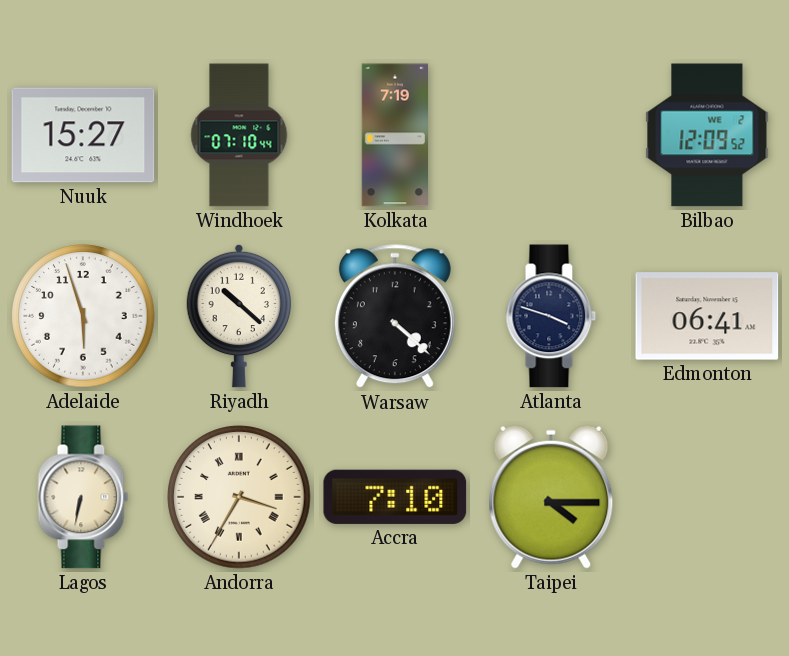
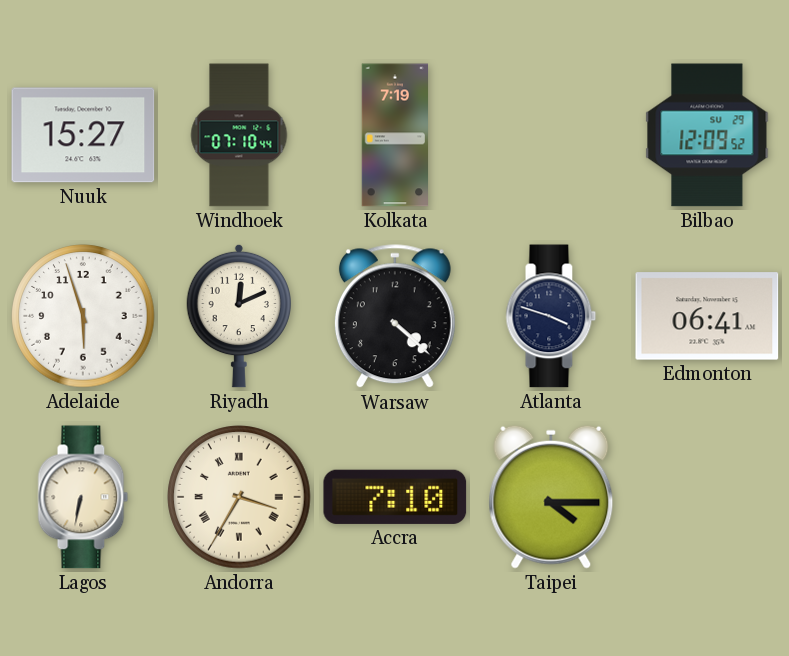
Bilbao date: WE 2 -> SU 29 (707, 135)
Riyadh: 10:22 -> 12:11 (238, 316)
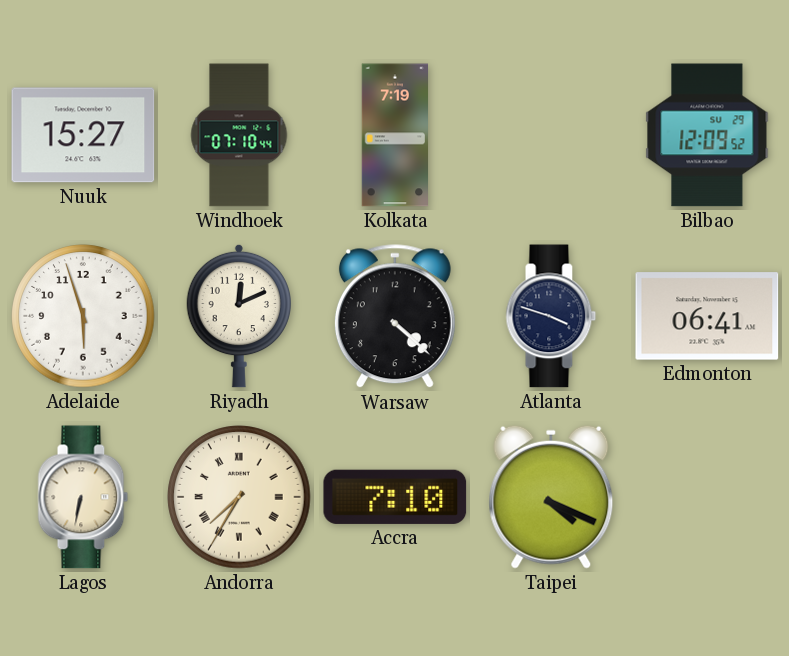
Andorra: 3:35 -> 7:35 (239, 497)
Taipei: 4:15 -> 4:19 (551, 497)
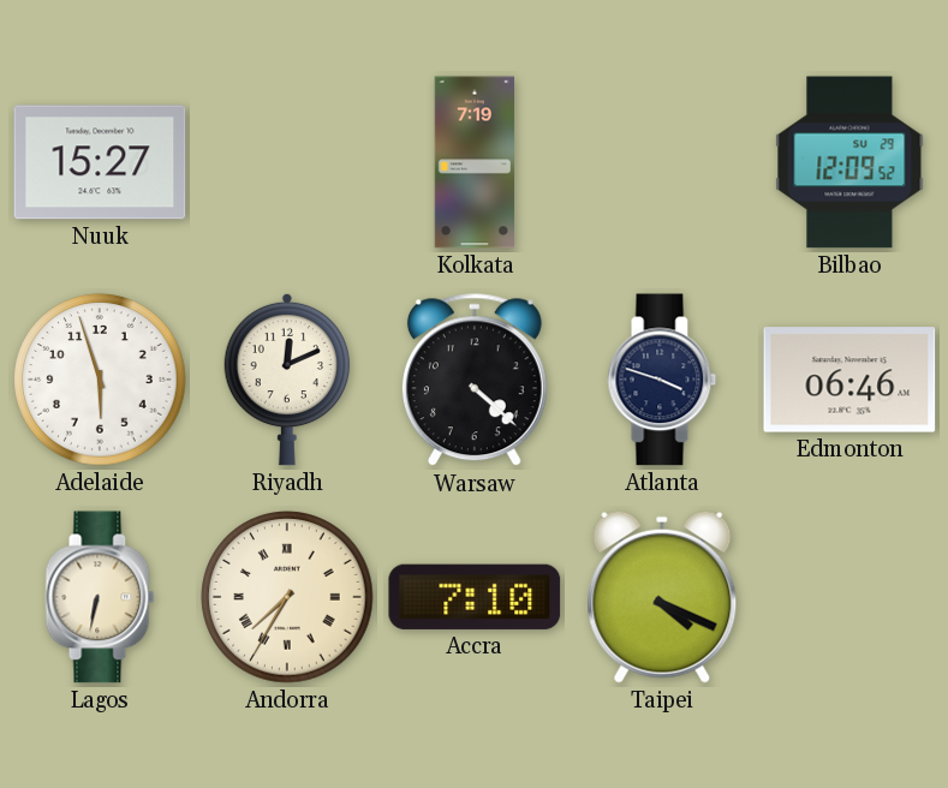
Windhoek: 07:10 -> none (239, 135)
Edmonton: 06:41 -> 06:46 (849, 380)
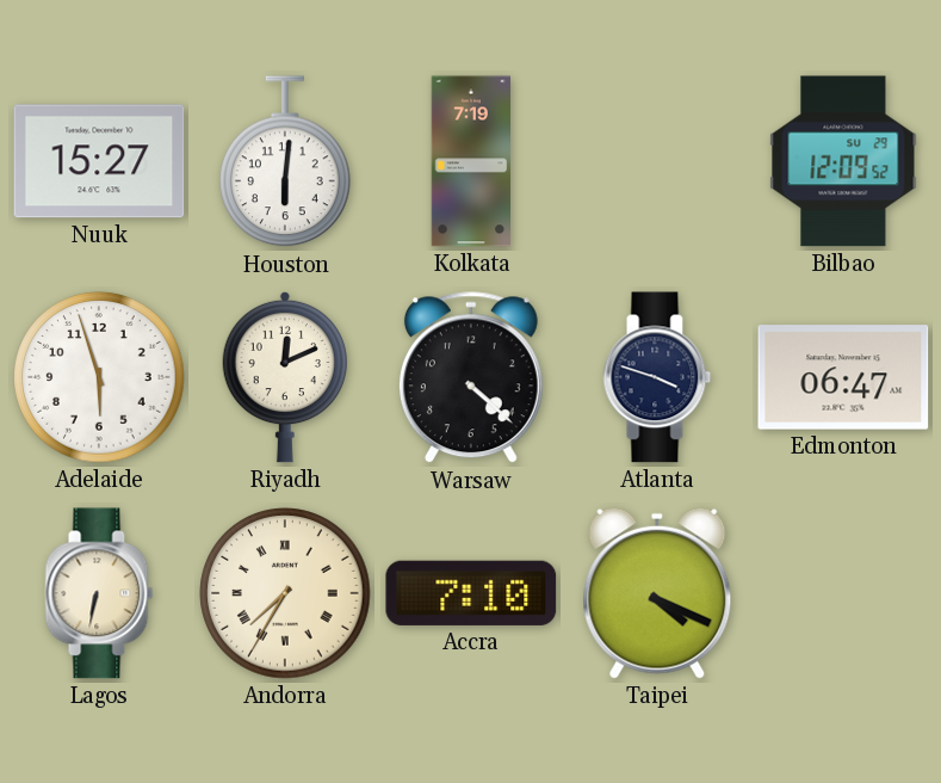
Houston: none -> 6:01 (285, 162)
Edmonton: 06:46 -> 06:47 (843, 377)
